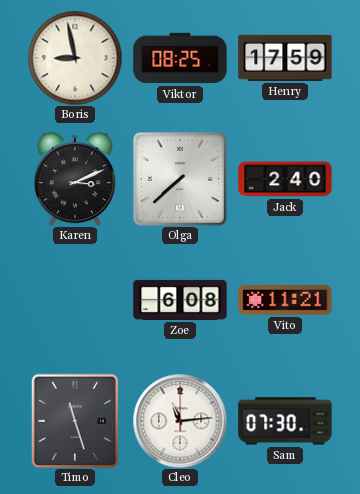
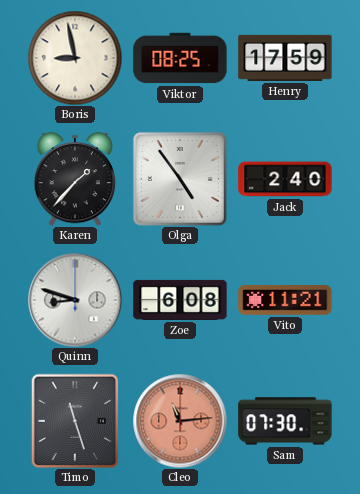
Karen: 3:11 -> 1:37 (74, 179)
Olga: 7:38 -> 4:54 (180, 179)
Quinn: none -> 8:48 (75, 300)
Cleo dial: white -> salmon (180, 421)
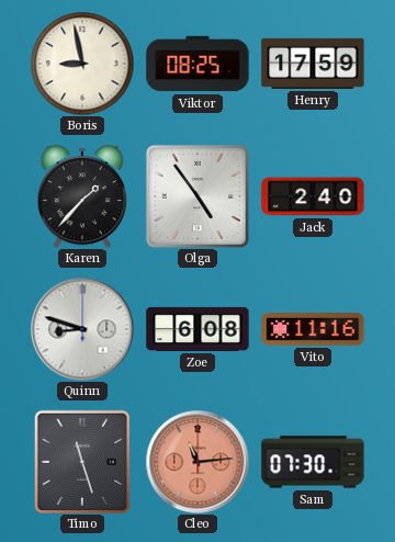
Vito: 11:21 -> 11:16 (313, 329)
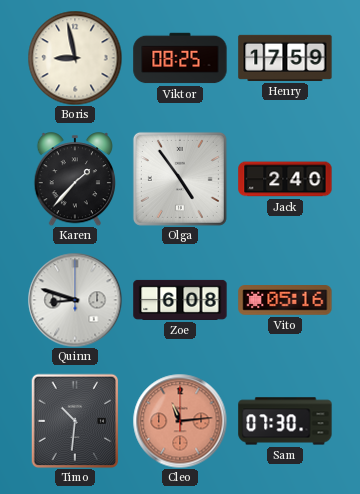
Vito: 11:16 -> 05:16 (285, 300)
Timo: 11:27 -> 10:31 (75, 421)
